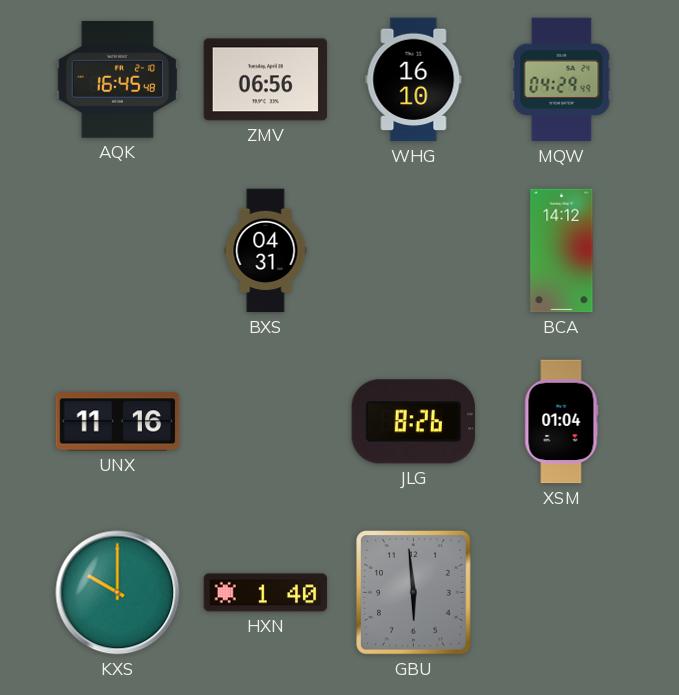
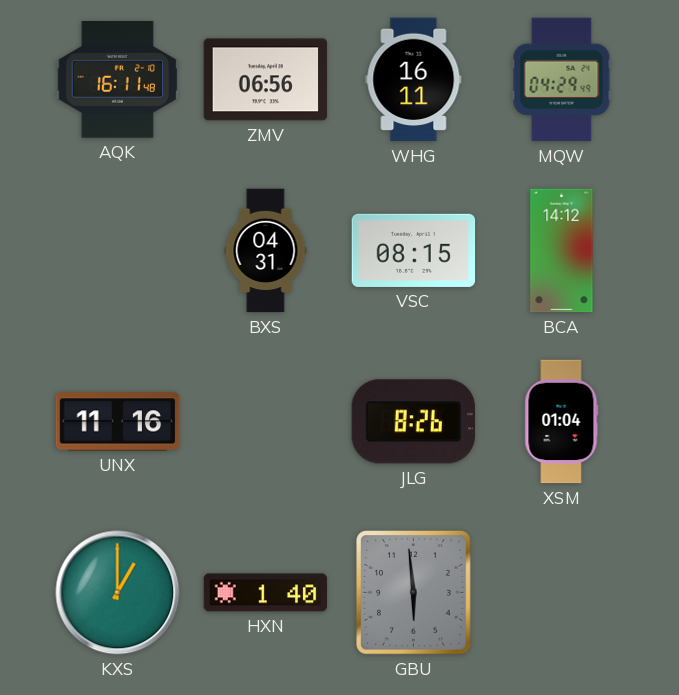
AQK: 16:45 -> 16:11 (118, 80)
WHG: 16:10 -> 16:11 (414, 80)
VSC: none -> 08:15 (414, 250)
KXS: 10:00 -> 1:00 (118, 593)
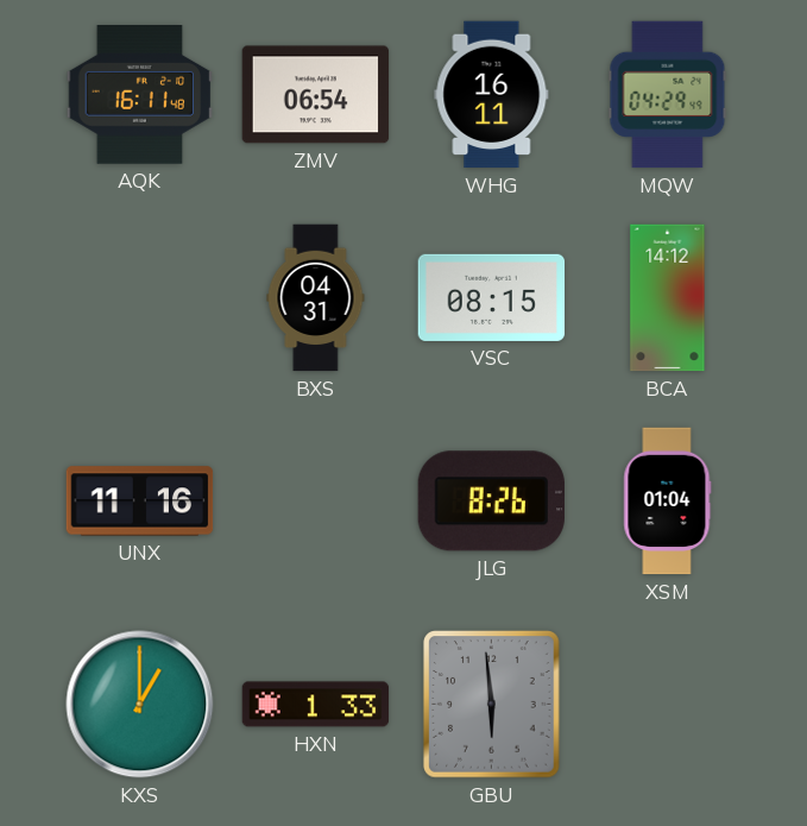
ZMV: 06:56 -> 06:54 (316, 95)
HXN: 1:40 -> 1:33 (316, 705)
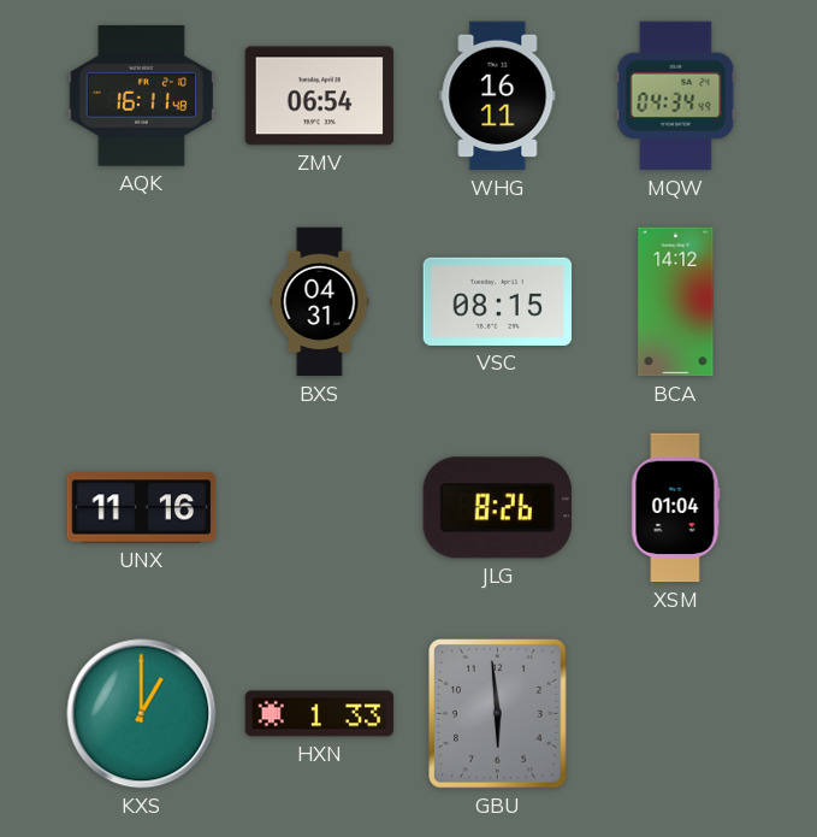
MQW: 04:29 -> 04:34 (676, 96)
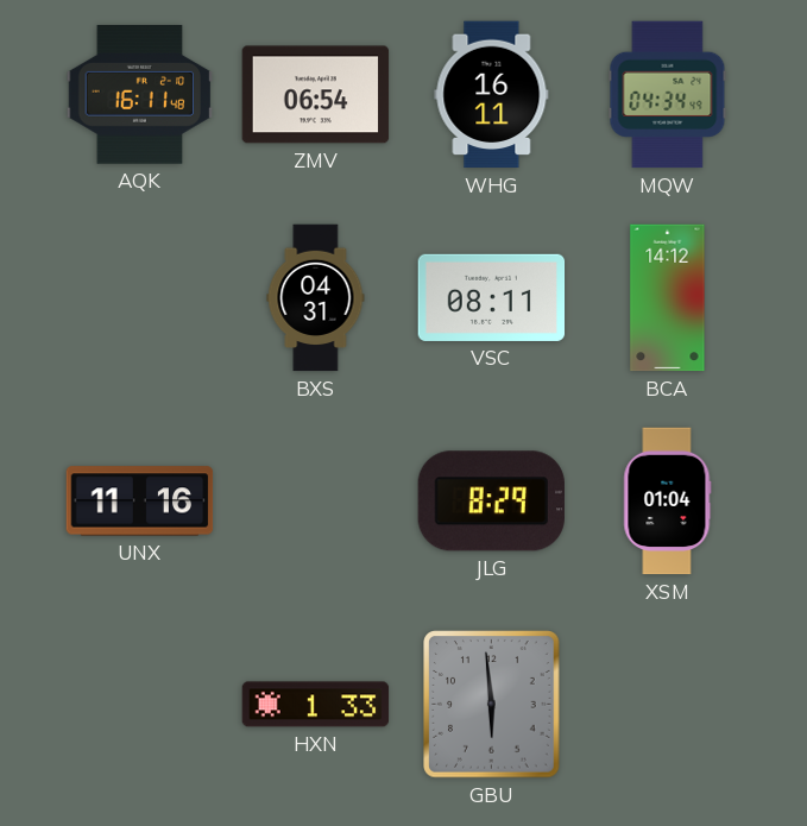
VSC: 08:15 -> 08:11 (492, 297)
JLG: 8:26 -> 8:29 (491, 502)
KXS: 1:00 -> none (142, 714)
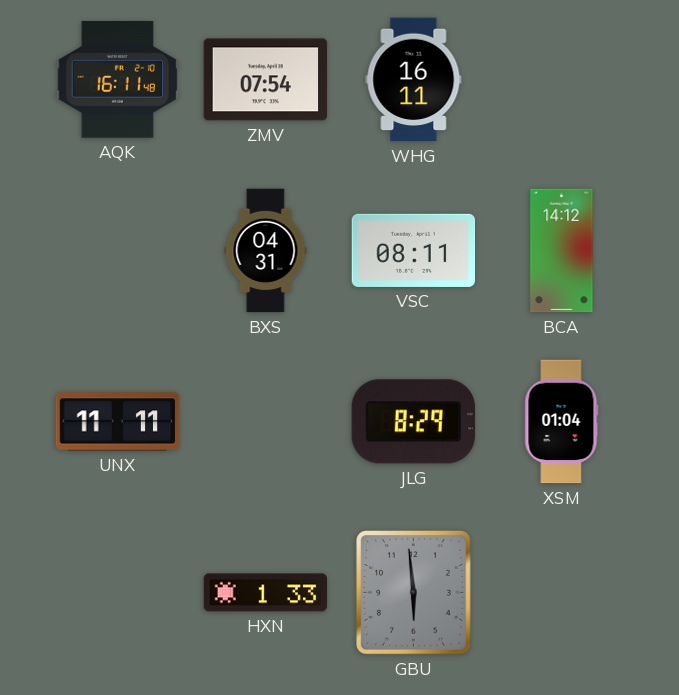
ZMV: 06:54 -> 07:54 (266, 80)
MQW: 04:34 -> none (668, 95)
UNX: 11:16 -> 11:11 (118, 422)
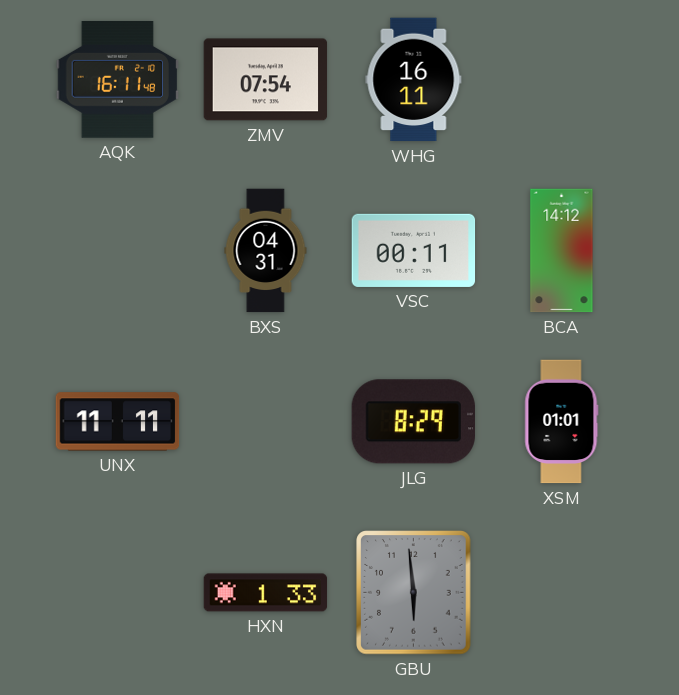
VSC: 08:11 -> 00:11 (414, 250)
XSM: 01:04 -> 01:01 (562, 422)
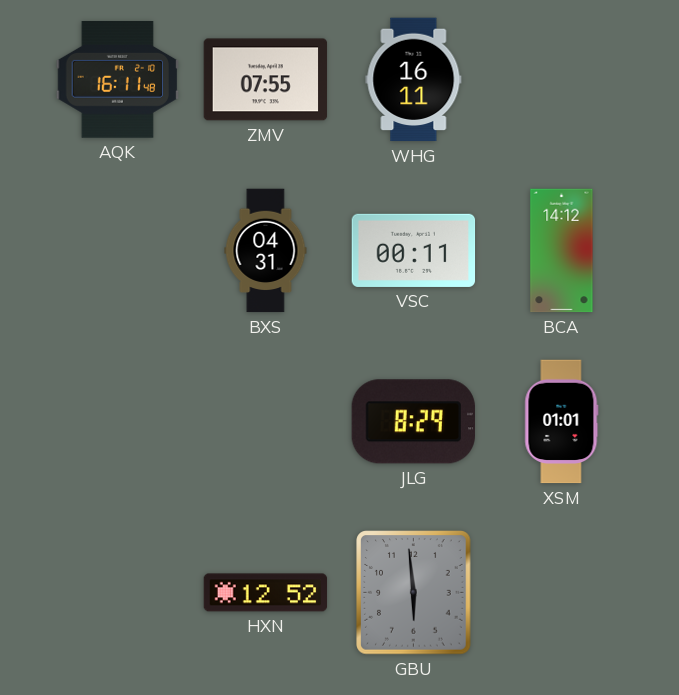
ZMV: 07:54 -> 07:55 (266, 80)
UNX: 11:11 -> none (118, 422)
HXN: 1:33 -> 12:52 (266, 593)
